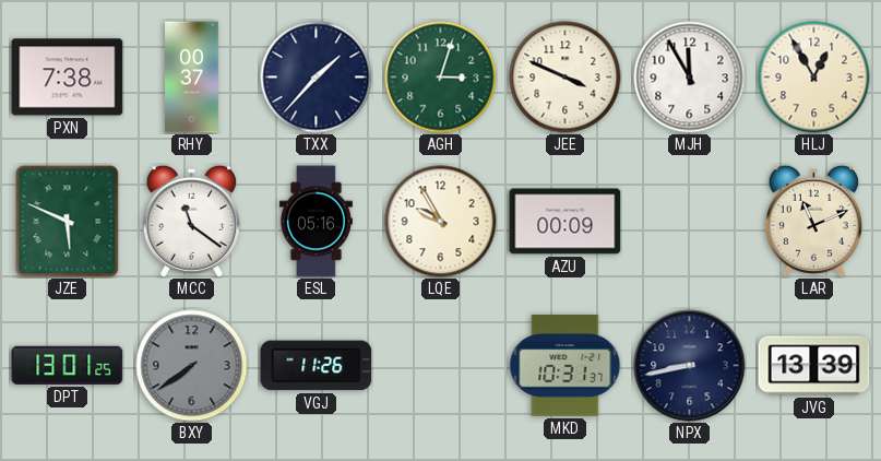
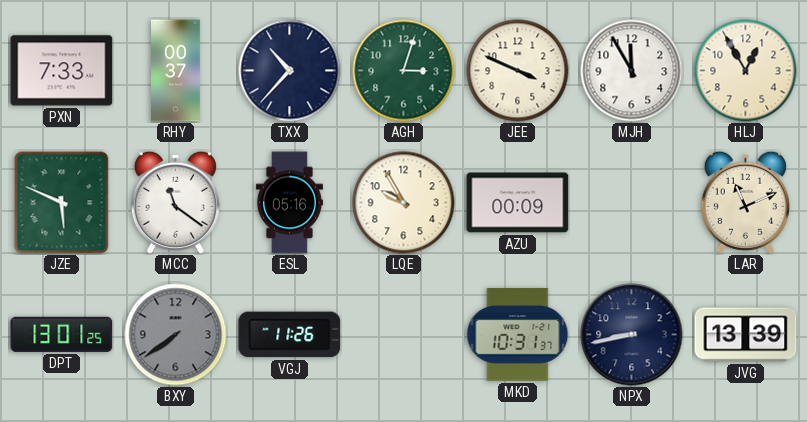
PXN: 7:38 -> 7:33 (62, 71)
TXX: 1:37 -> 10:37 (290, 71)
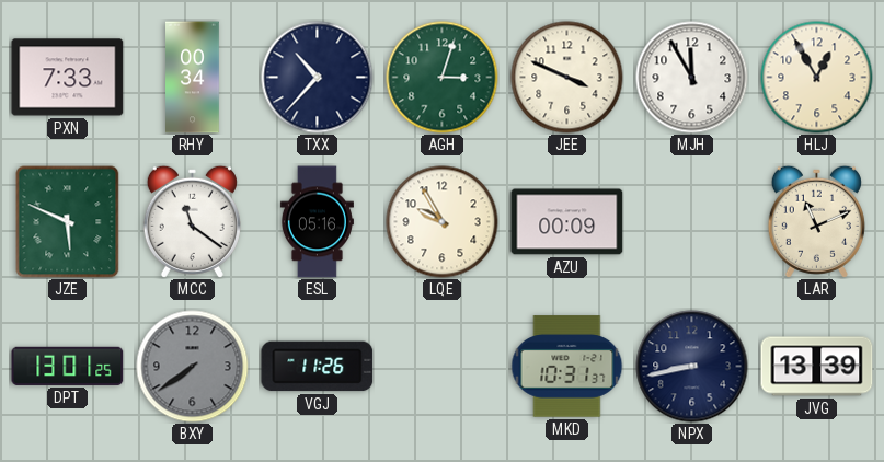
RHY: 00:37 -> 00:34 (193, 78)
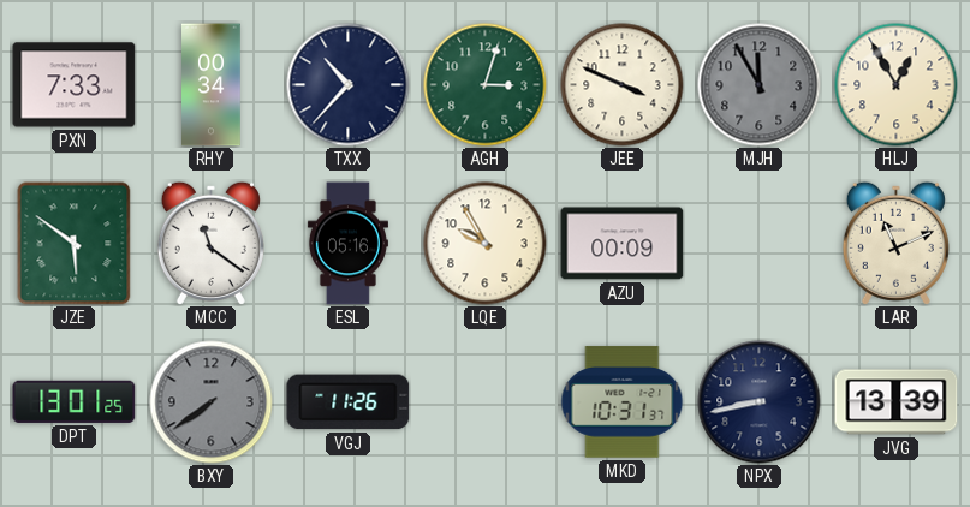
MJH dial: white -> grey (760, 85)
JZE: 5:49 -> 5:51 (75, 244)
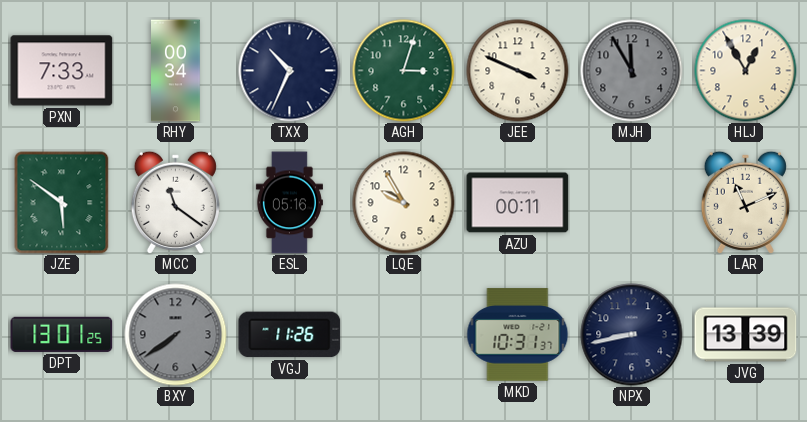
TXX: 10:37 -> 10:34 (290, 71)
AZU: 00:09 -> 00:11 (518, 203)
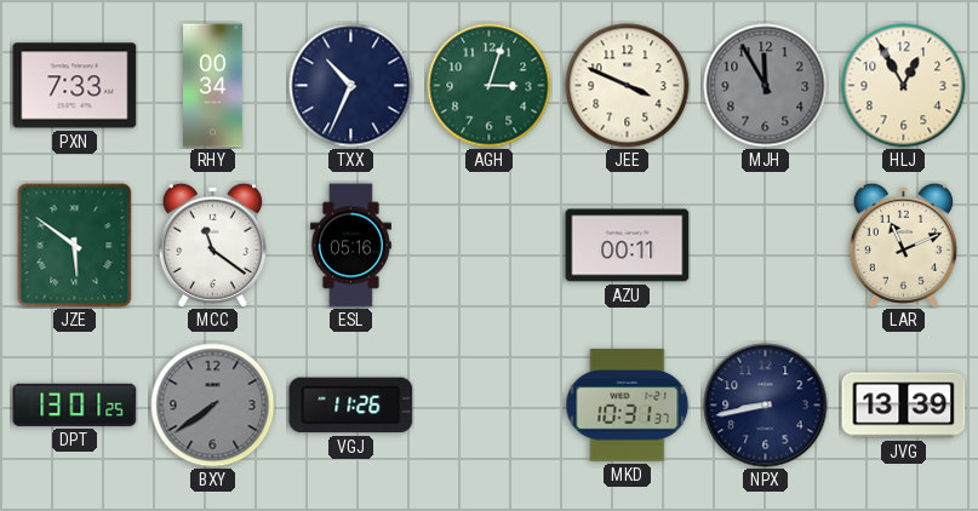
LQE: 9:55 -> none (404, 203)
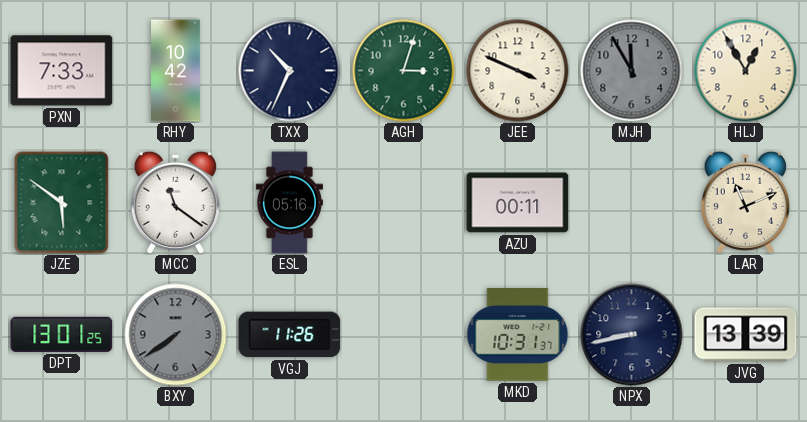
RHY: 00:34 -> 10:42 (176, 71)
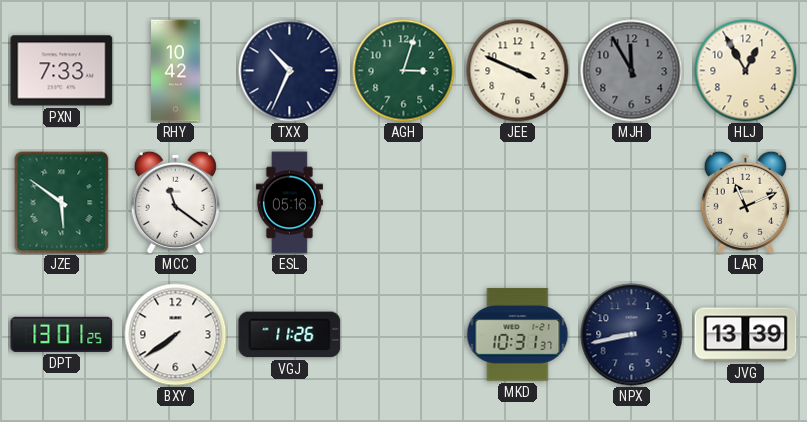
AZU: 00:11 -> none (518, 203)
BXY dial: grey -> white (176, 335)
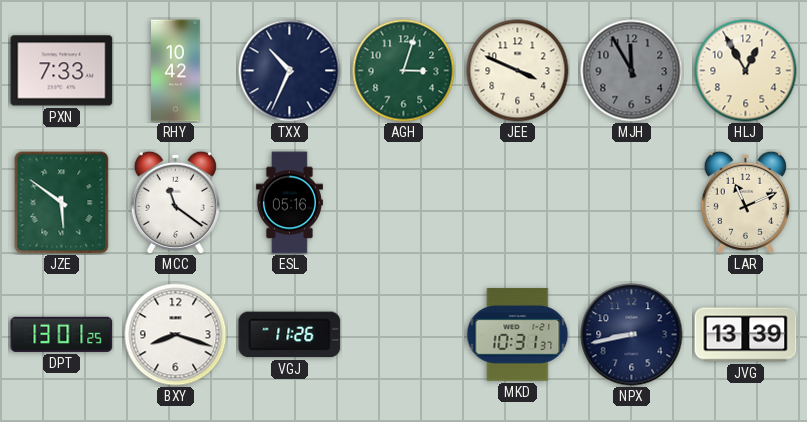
BXY: 7:39 -> 8:18 (176, 335)
